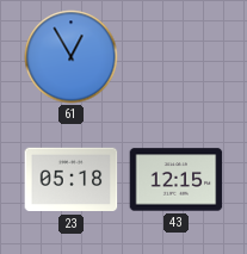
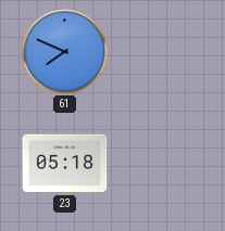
61: 12:55 -> 7:49 (65, 52)
43: 12:15 -> none (177, 180)
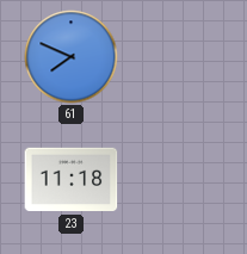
23: 05:18 -> 11:18 (72, 180)
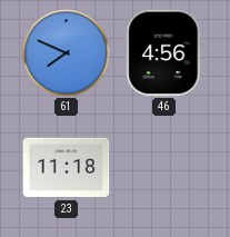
46: none -> 4:56 (164, 53)
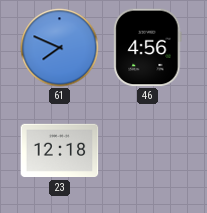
23: 11:18 -> 12:18 (60, 151)
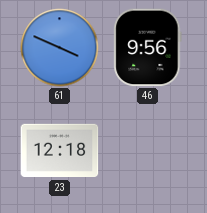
61: 7:49 -> 3:49 (60, 48)
46: 4:56 -> 9:56 (148, 48)
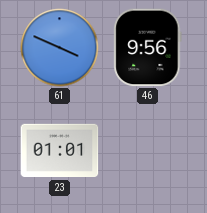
23: 12:18 -> 01:01 (60, 151)
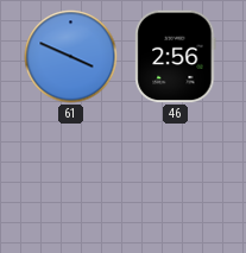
46: 9:56 -> 2:56 (176, 57)
23: 01:01 -> none (60, 151)
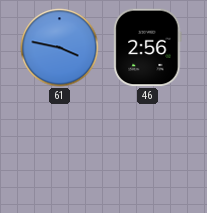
61: 3:49 -> 3:47 (60, 48)
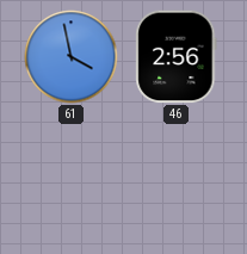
61: 3:47 -> 3:58 (72, 57)
